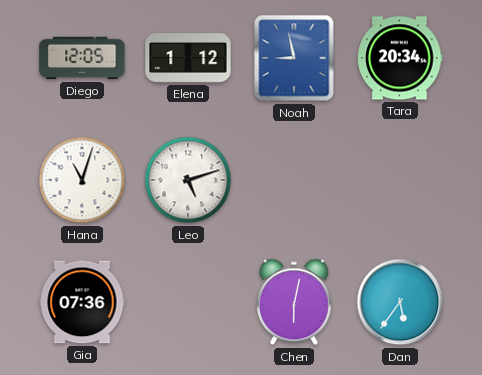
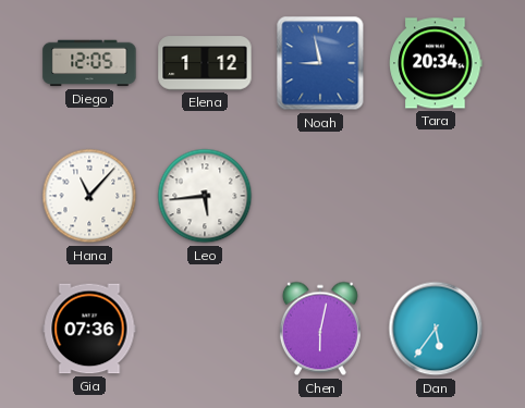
Hana: 11:03 -> 11:07 (89, 196)
Leo: 5:12 -> 5:44 (205, 196)
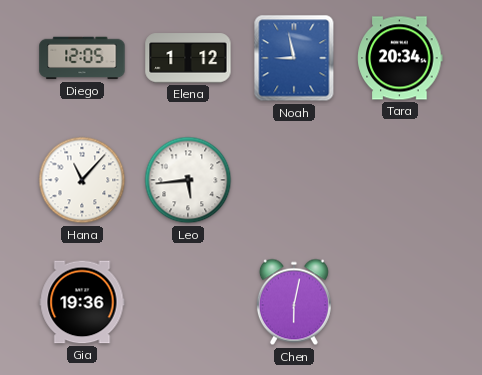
Gia: 07:36 -> 19:36 (82, 302)
Dan: 5:36 -> none (436, 329)
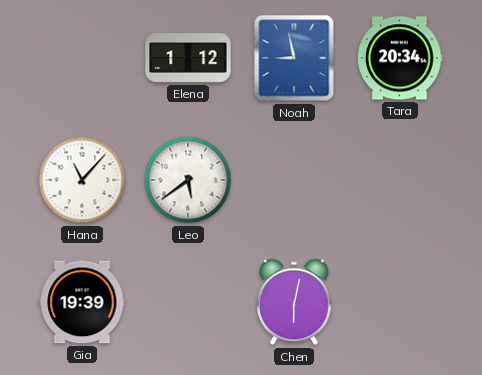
Diego: 12:05 -> none (82, 58)
Leo: 5:44 -> 5:39 (188, 180)
Gia: 19:36 -> 19:39 (82, 302)
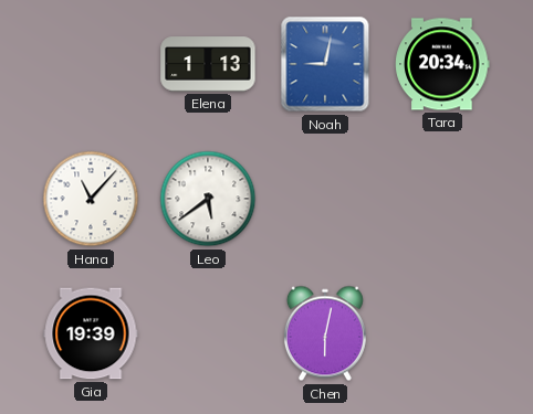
Elena: 1:12 -> 1:13 (208, 64)
Noah: 8:58 -> 9:02 (325, 64)
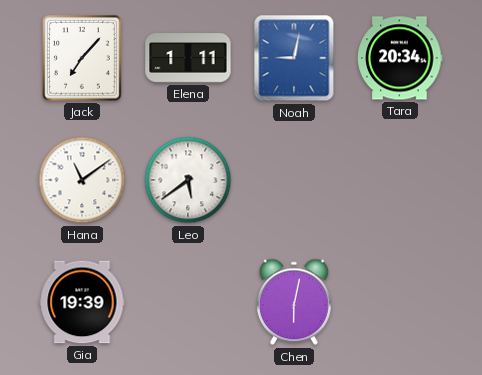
Jack: none -> 7:07 (83, 59)
Elena: 1:13 -> 1:11 (188, 58)
Hana: 11:07 -> 11:09 (82, 180)
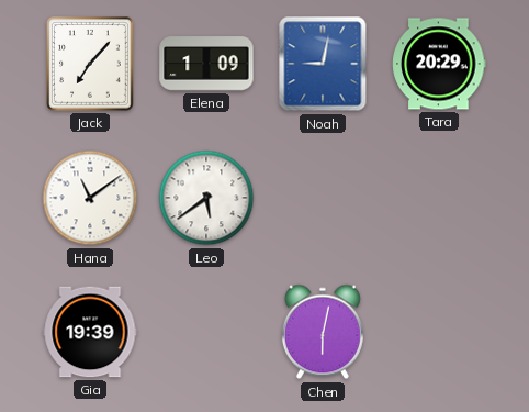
Elena: 1:11 -> 1:09 (206, 64)
Tara: 20:34 -> 20:29 (439, 64)
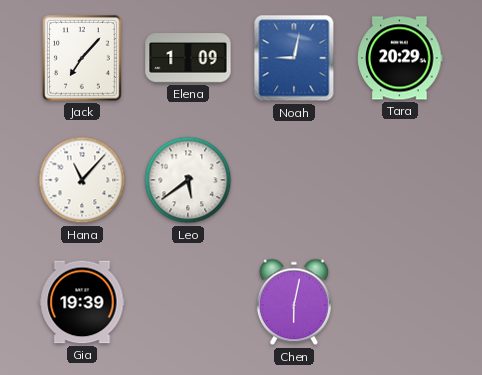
Hana: 11:09 -> 11:07 (82, 180)
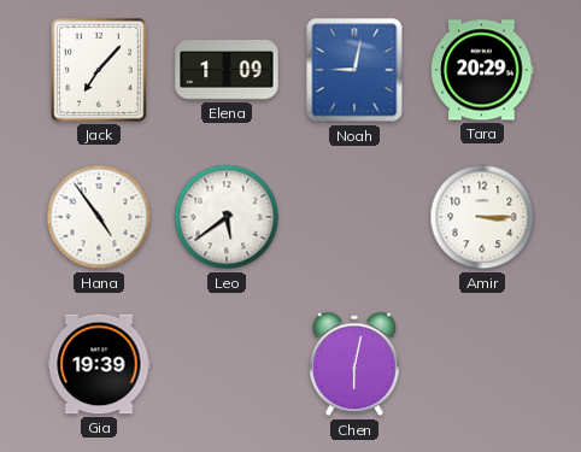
Hana: 11:07 -> 4:54 (99, 217)
Amir: none -> 3:15 (482, 217)
